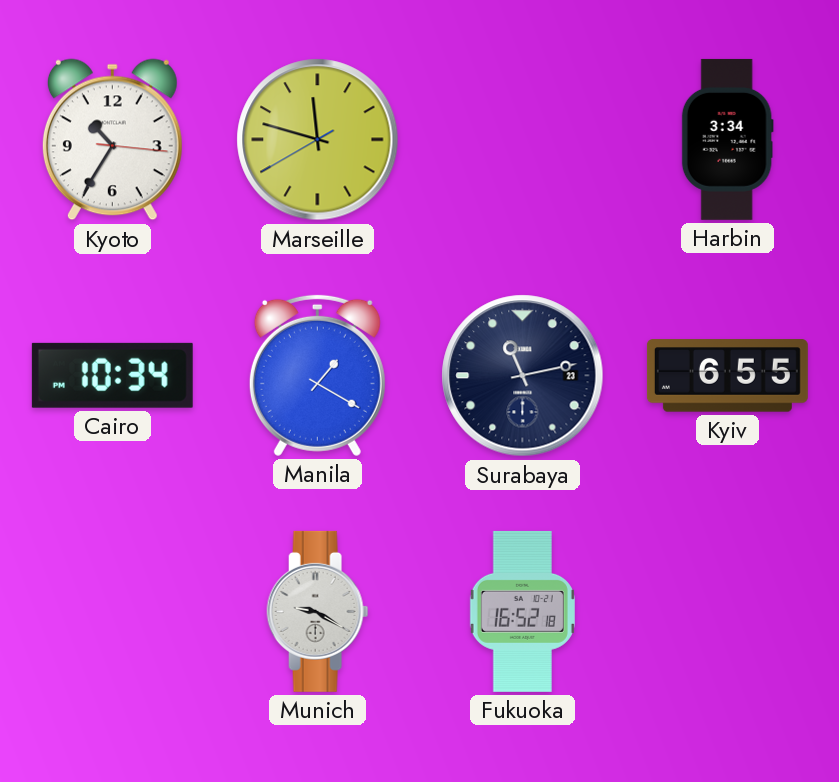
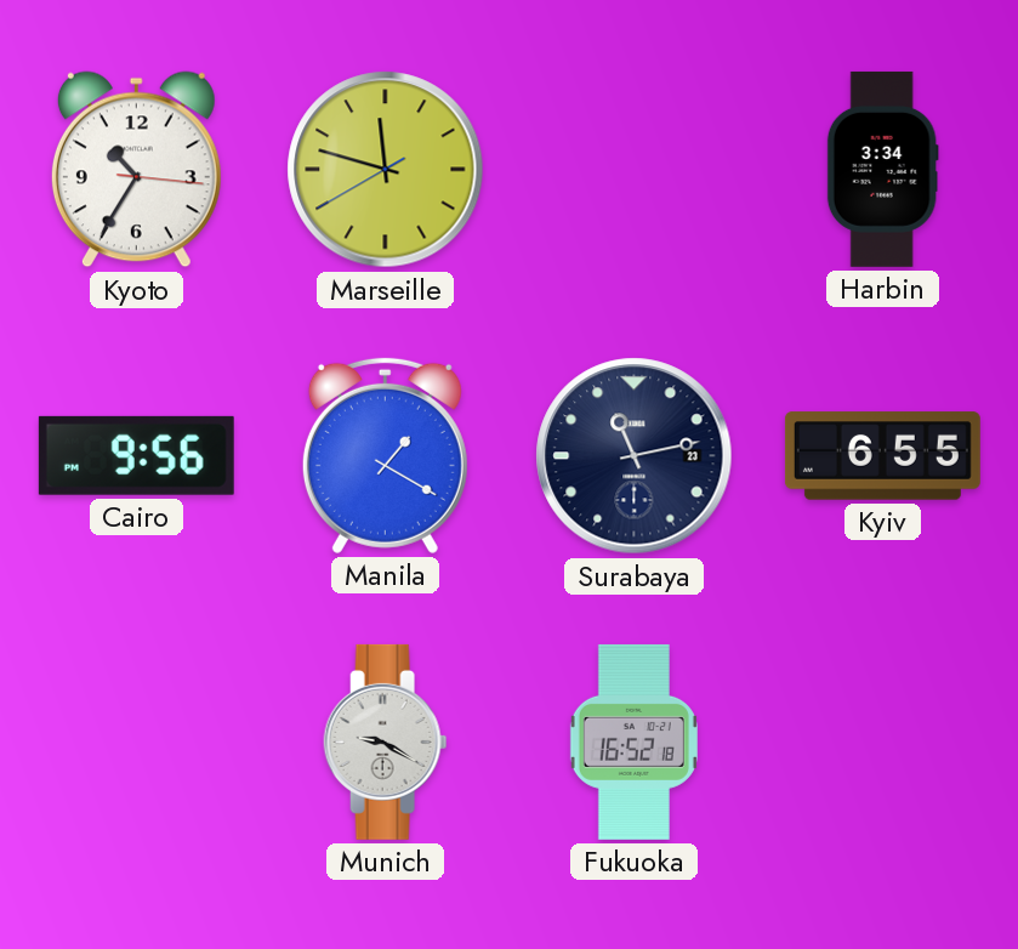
Cairo: 10:34 -> 9:56 (136, 455)
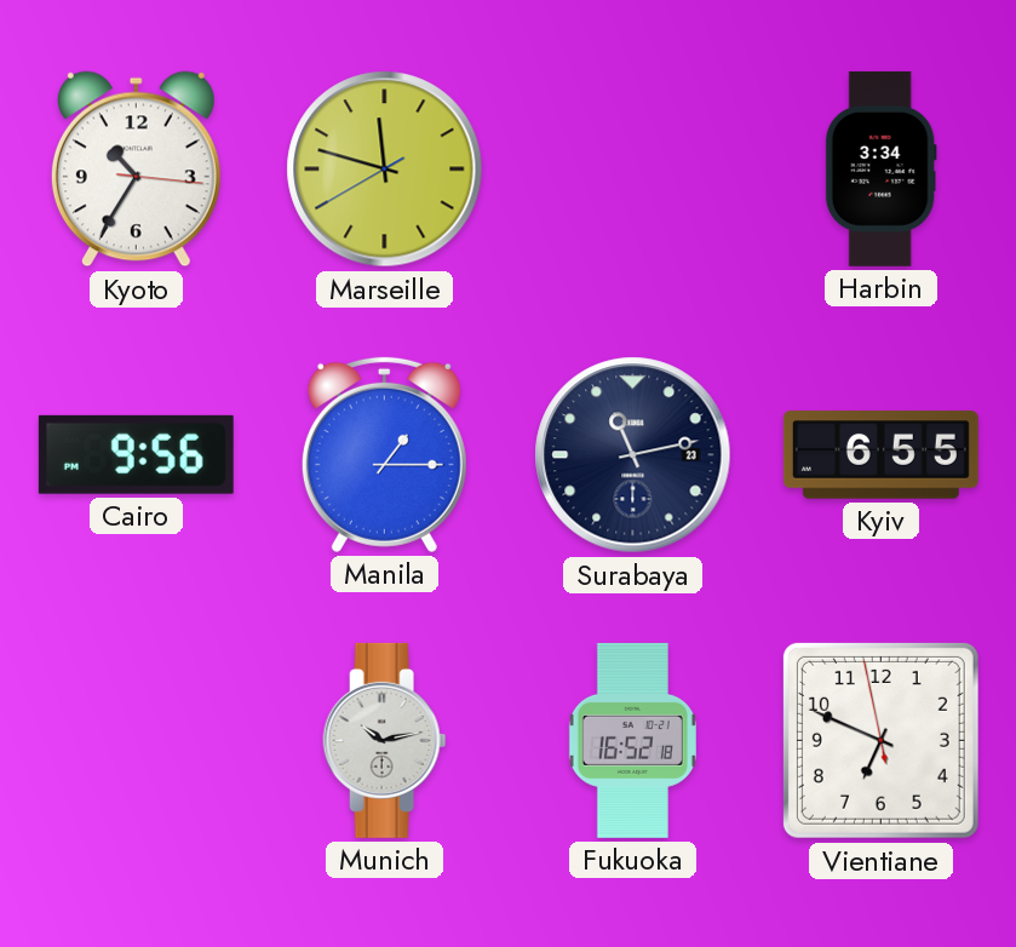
Manila: 1:20 -> 1:15 (384, 454)
Munich: 9:20 -> 10:13 (385, 740)
Vientiane: none -> 6:48 (880, 740)
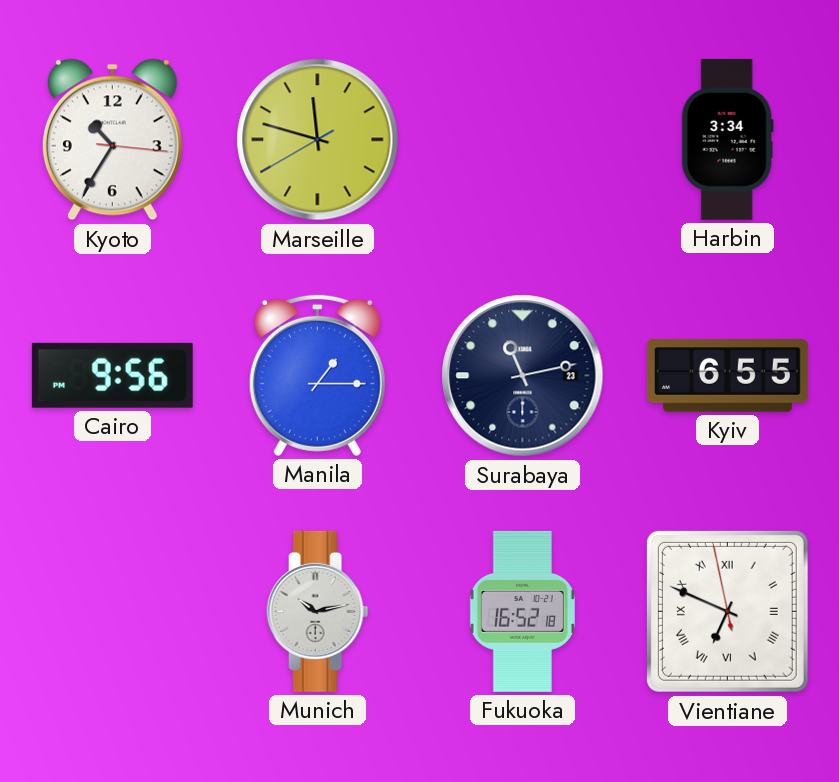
Vientiane numerals: Arabic -> Roman (727, 611)
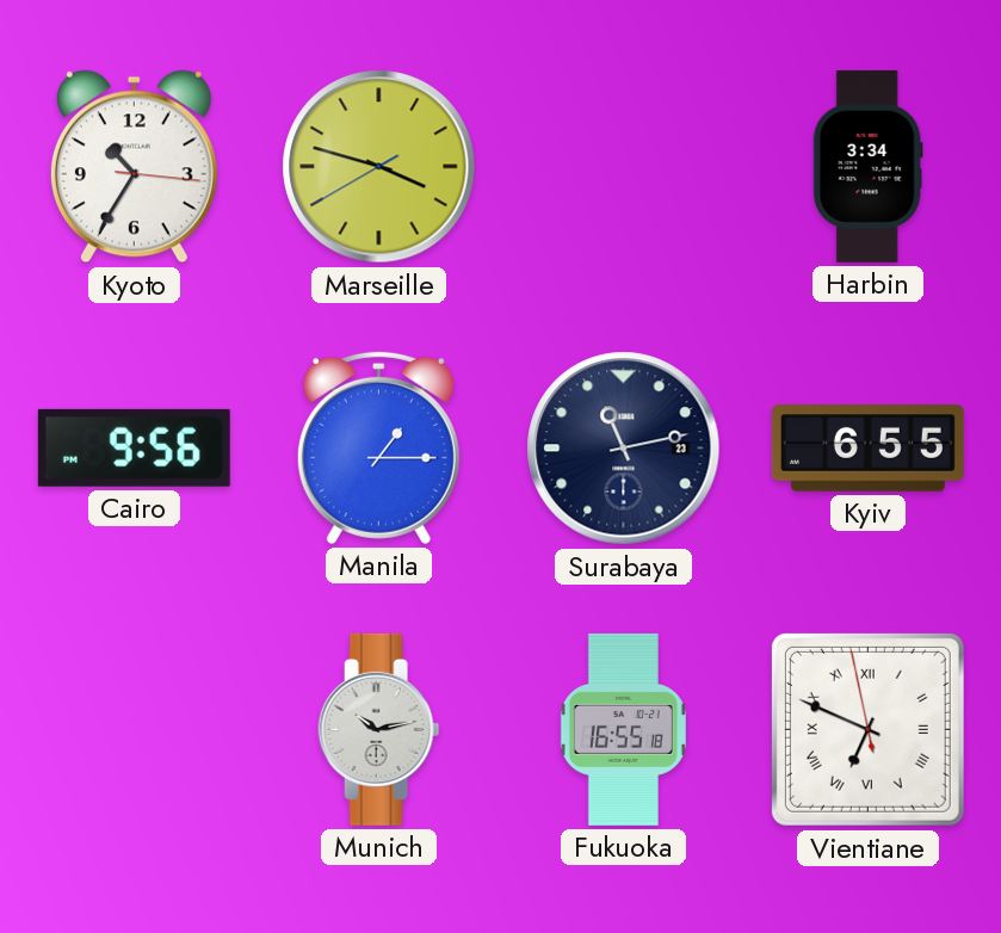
Marseille: 11:47 -> 3:47 (379, 167)
Fukuoka: 16:52 -> 16:55 (623, 729)
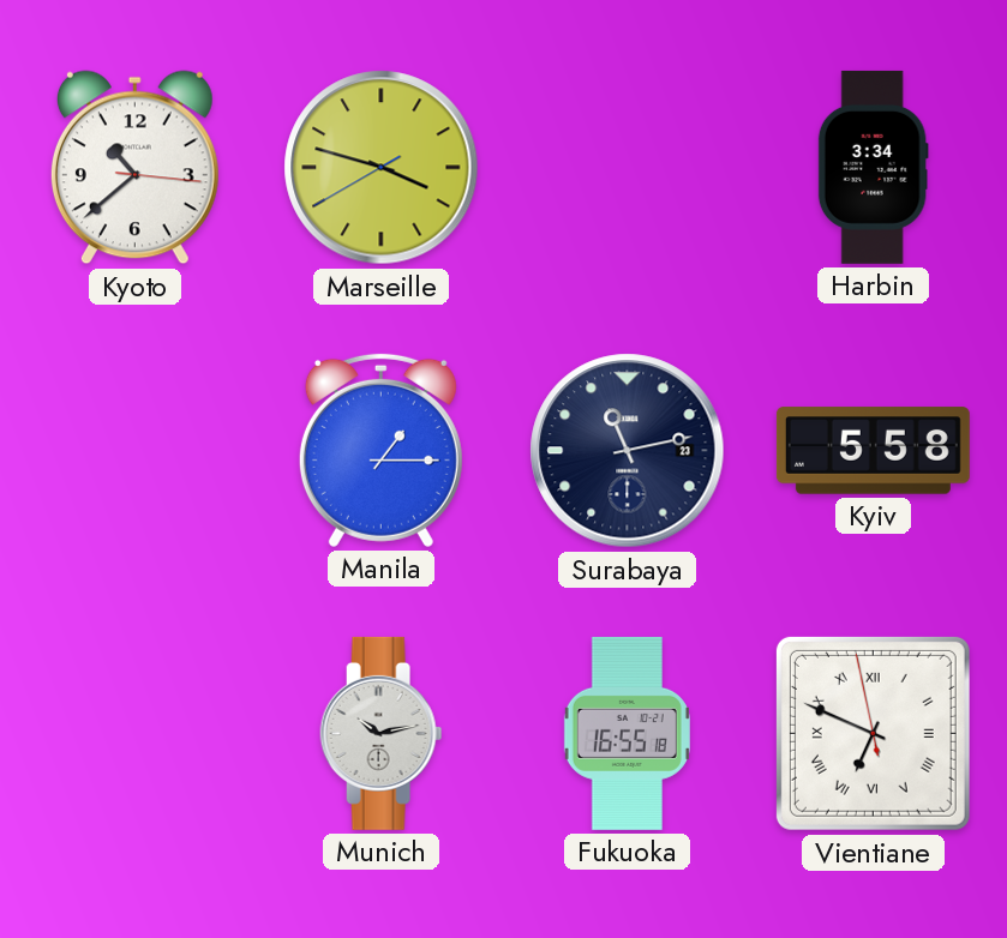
Kyoto: 10:35 -> 10:38 (134, 168)
Cairo: 9:56 -> none (134, 447)
Kyiv: 6:55 -> 5:58 (873, 451)
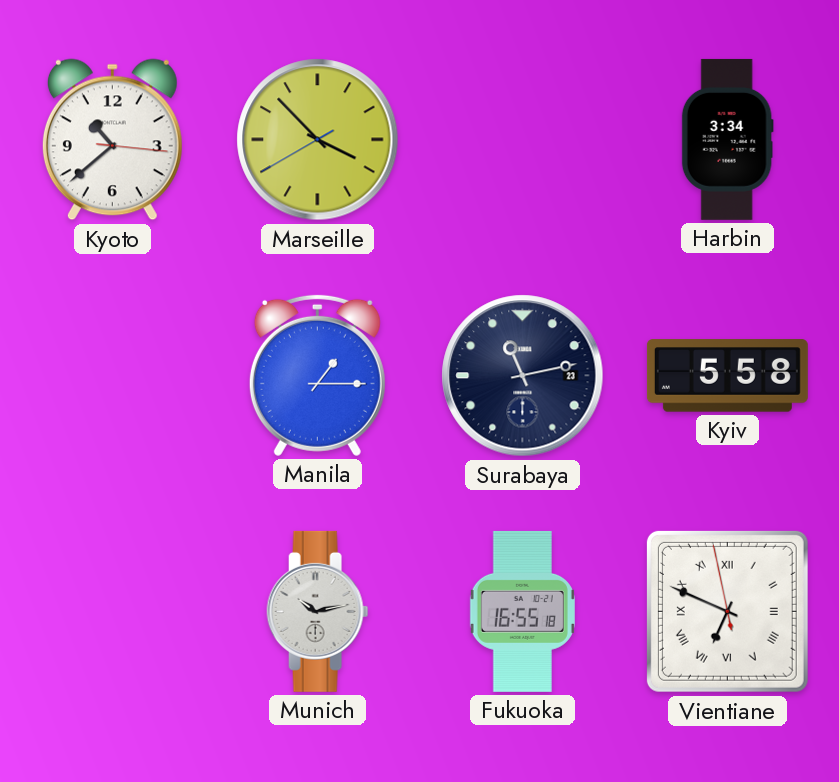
Marseille: 3:47 -> 3:52 (318, 140)
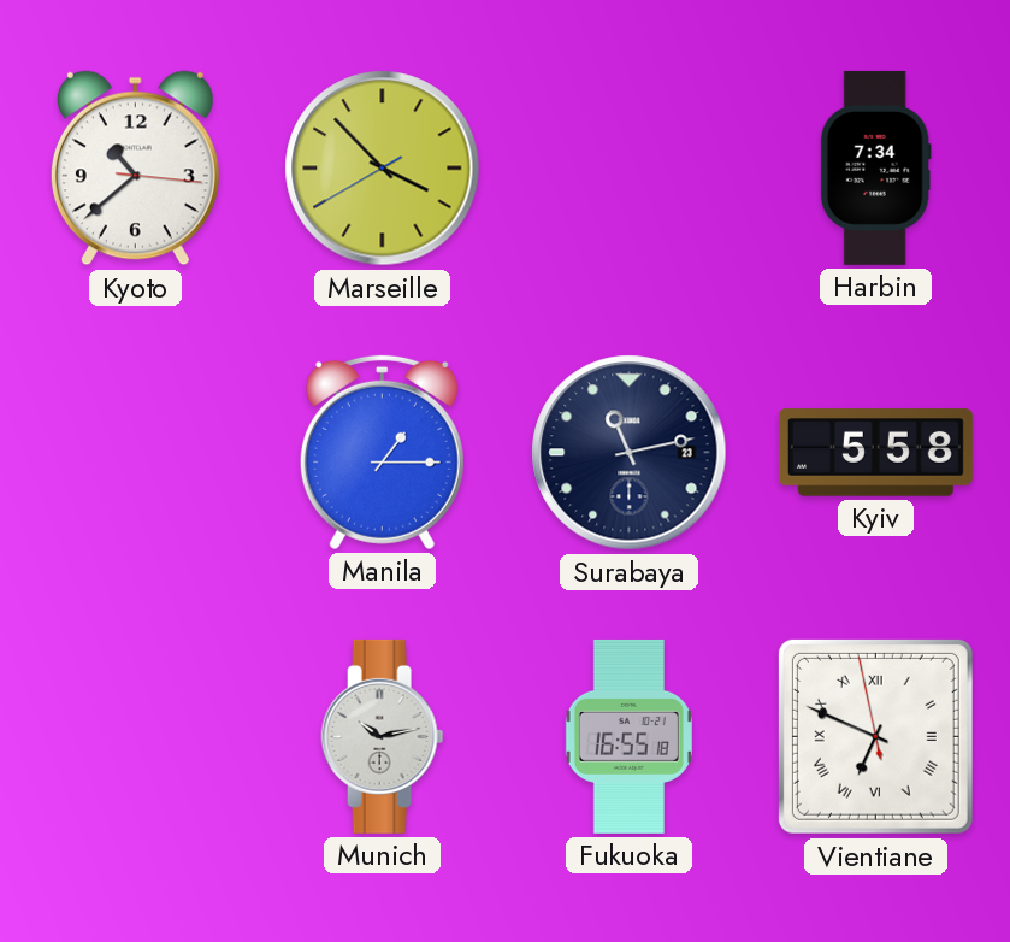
Harbin: 3:34 -> 7:34 (875, 167)
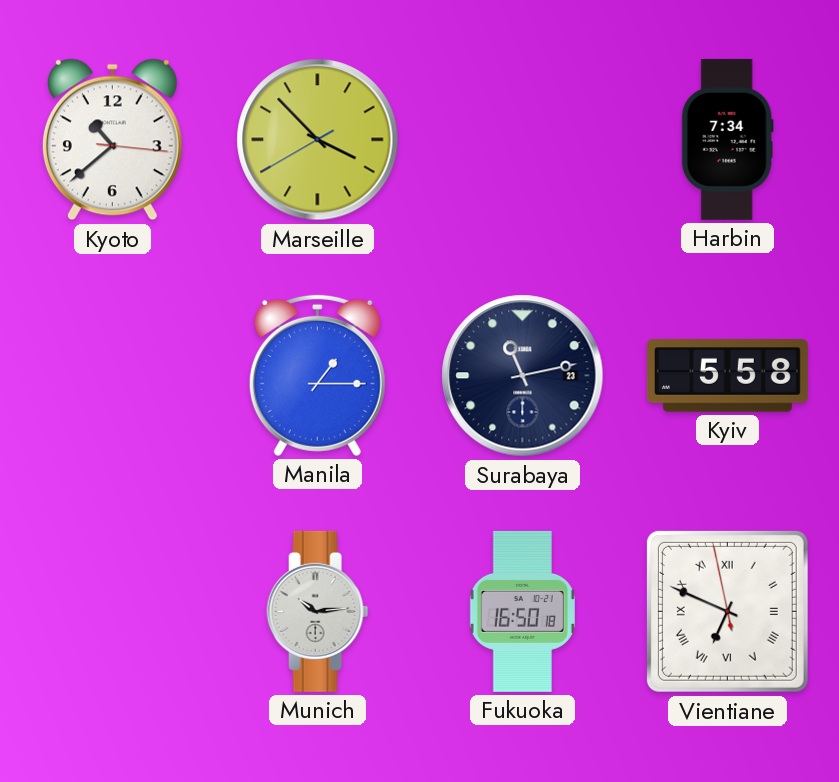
Munich: 10:13 -> 10:14 (318, 611)
Fukuoka: 16:55 -> 16:50 (522, 611)
